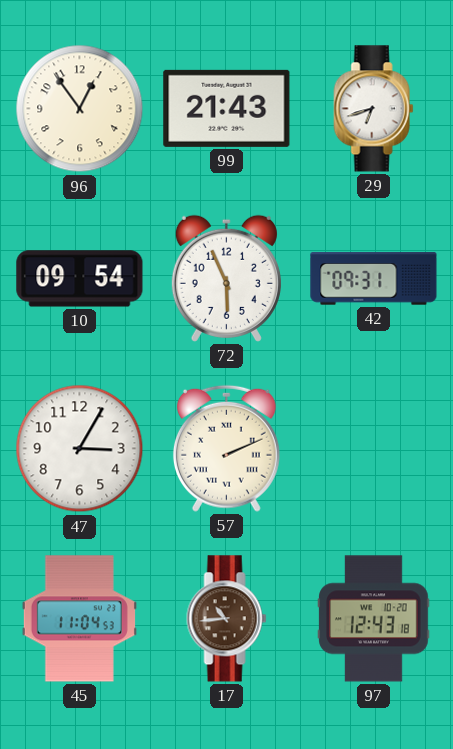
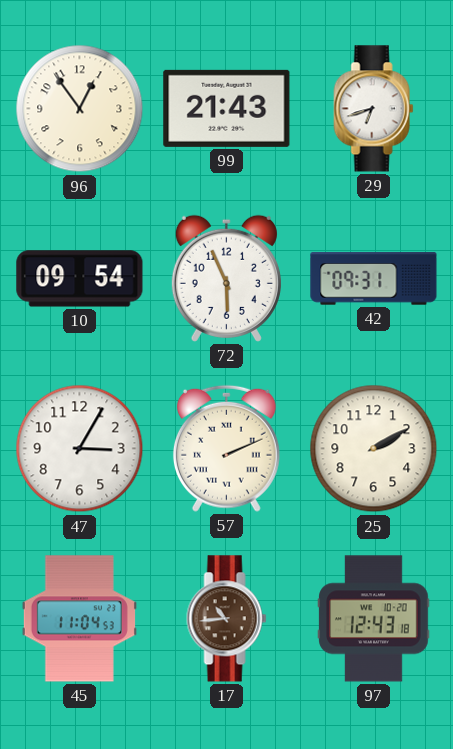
25: none -> 2:10 (374, 449)
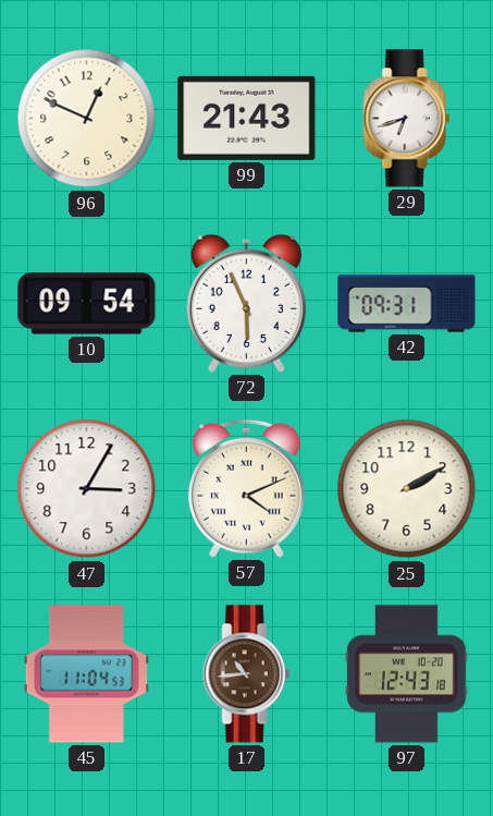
96: 12:54 -> 12:49 (87, 119)
57: 2:11 -> 4:11 (246, 488)
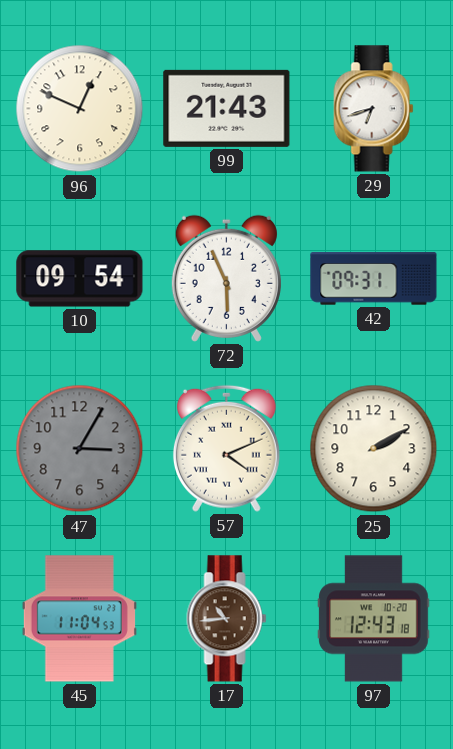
47 dial: white -> grey (80, 449)
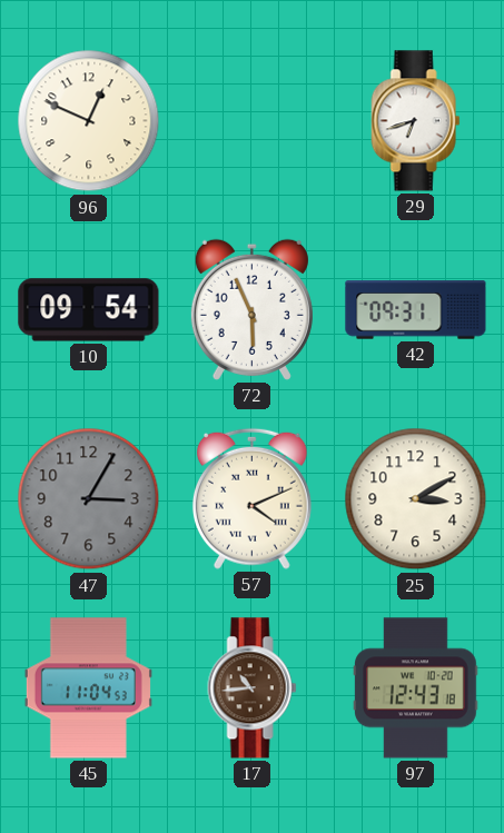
99: 21:43 -> none (227, 108)
25: 2:10 -> 3:10 (416, 499)
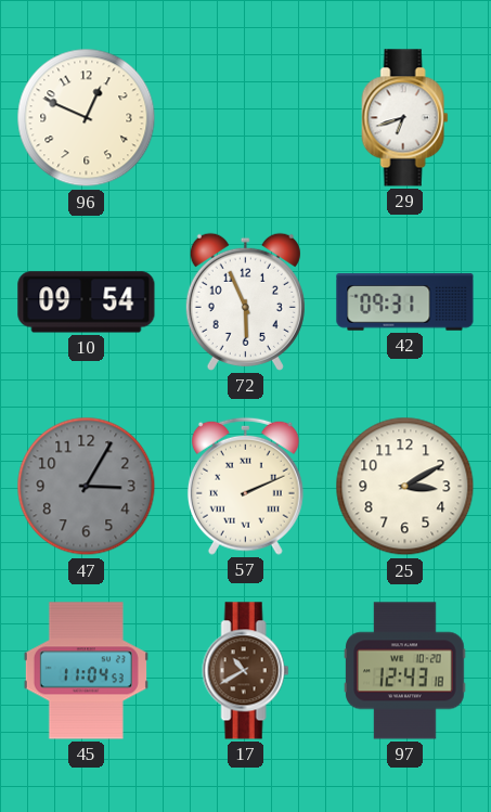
57: 4:11 -> 2:11 (245, 486)
17: 10:44 -> 10:40 (246, 671)
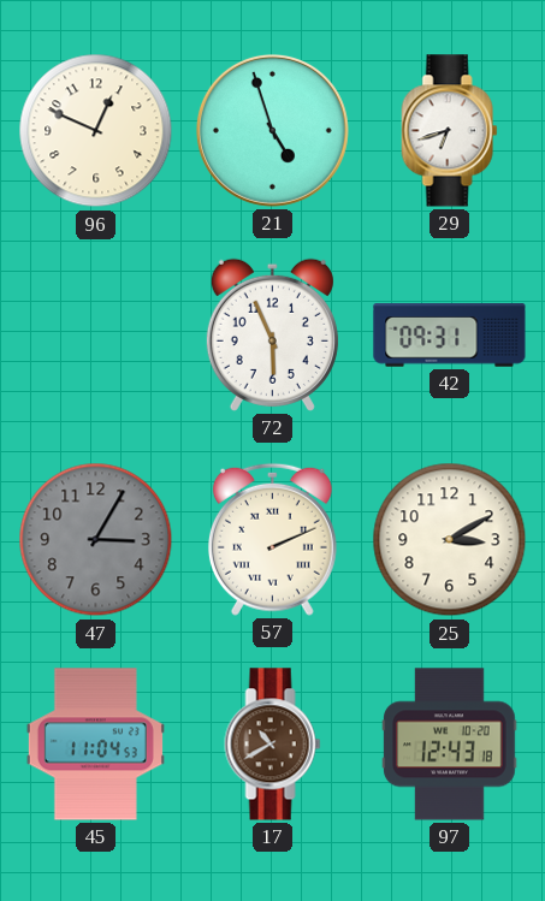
21: none -> 4:57 (272, 130)
10: 09:54 -> none (87, 302)
